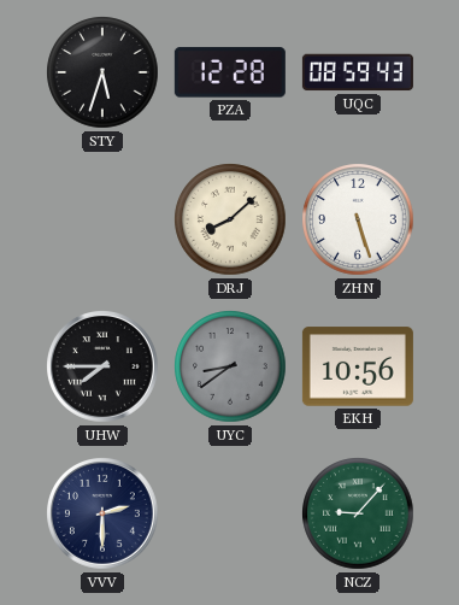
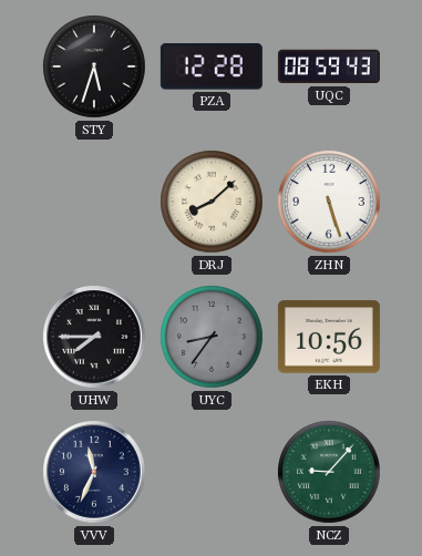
UYC: 8:39 -> 8:36 (212, 337)
VVV: 2:30 -> 11:34 (95, 473)
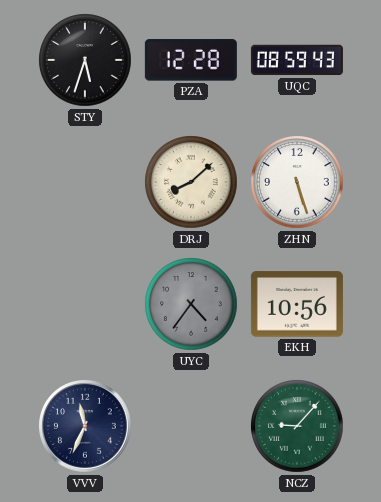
UHW: 7:45 -> none (95, 338)
UYC: 8:36 -> 4:36 (191, 304)
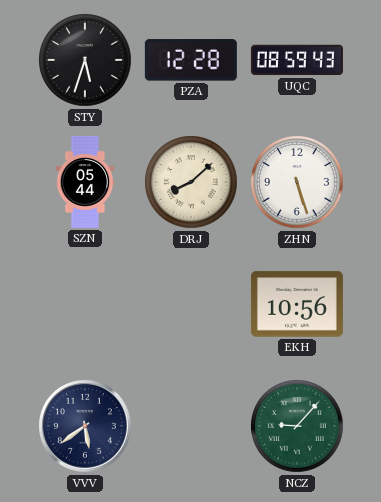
SZN: none -> 05:44 (85, 182)
UYC: 4:36 -> none (191, 304)
VVV: 11:34 -> 5:39 (86, 427)
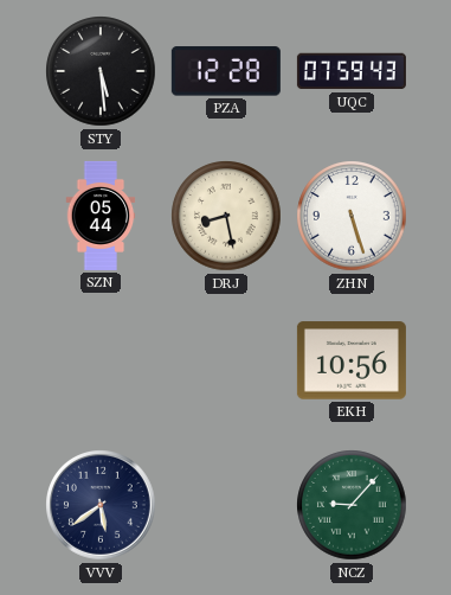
STY: 5:33 -> 5:29 (101, 71)
UQC: 08:59 -> 07:59 (352, 71)
DRJ: 8:08 -> 8:28 (226, 216)
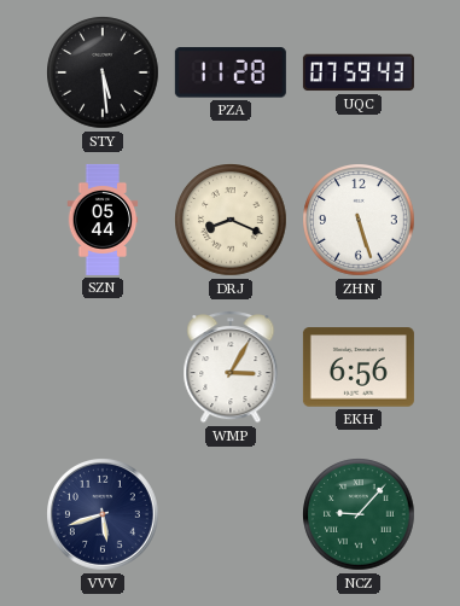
PZA: 12:28 -> 11:28 (231, 72)
DRJ: 8:28 -> 8:19 (231, 220)
WMP: none -> 3:05 (231, 367)
EKH: 10:56 -> 6:56 (359, 367)
VVV: 5:39 -> 5:42 (104, 515)
